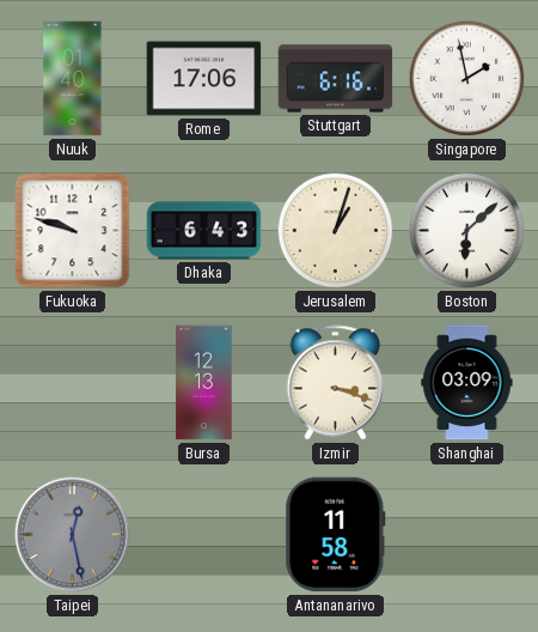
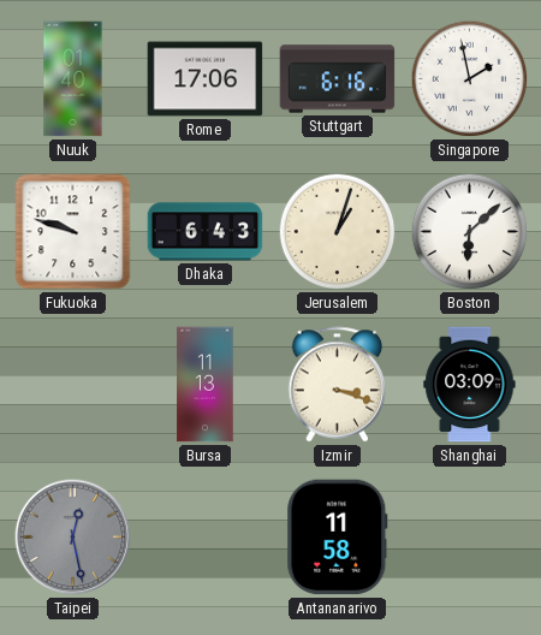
Bursa: 12:13 -> 11:13 (206, 385)
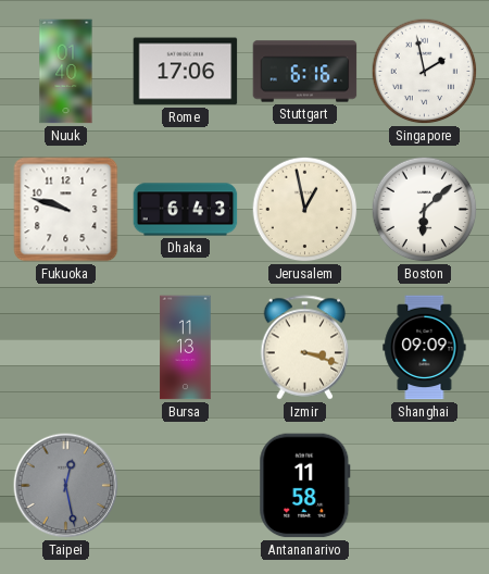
Jerusalem: 1:03 -> 12:58 (305, 210)
Shanghai: 03:09 -> 09:09 (425, 348)
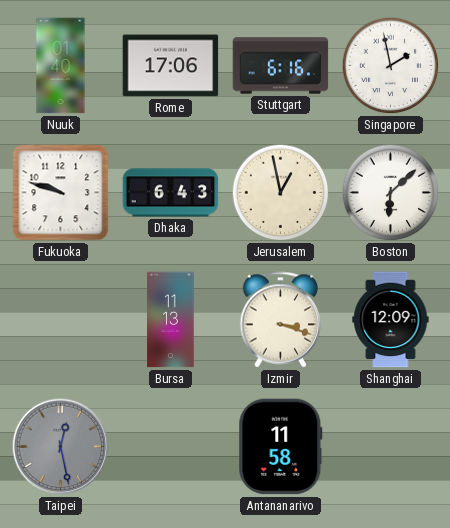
Shanghai: 09:09 -> 12:09 (391, 320)
